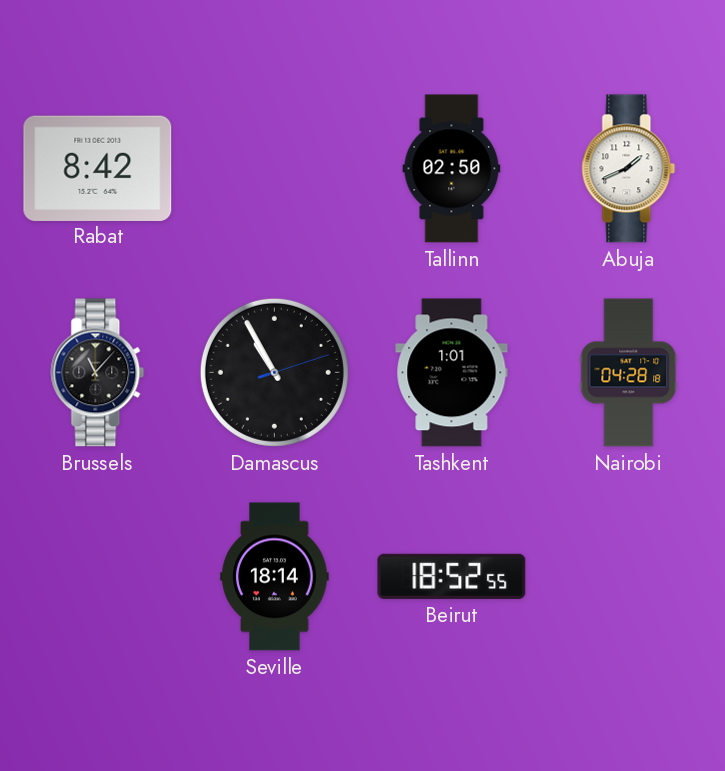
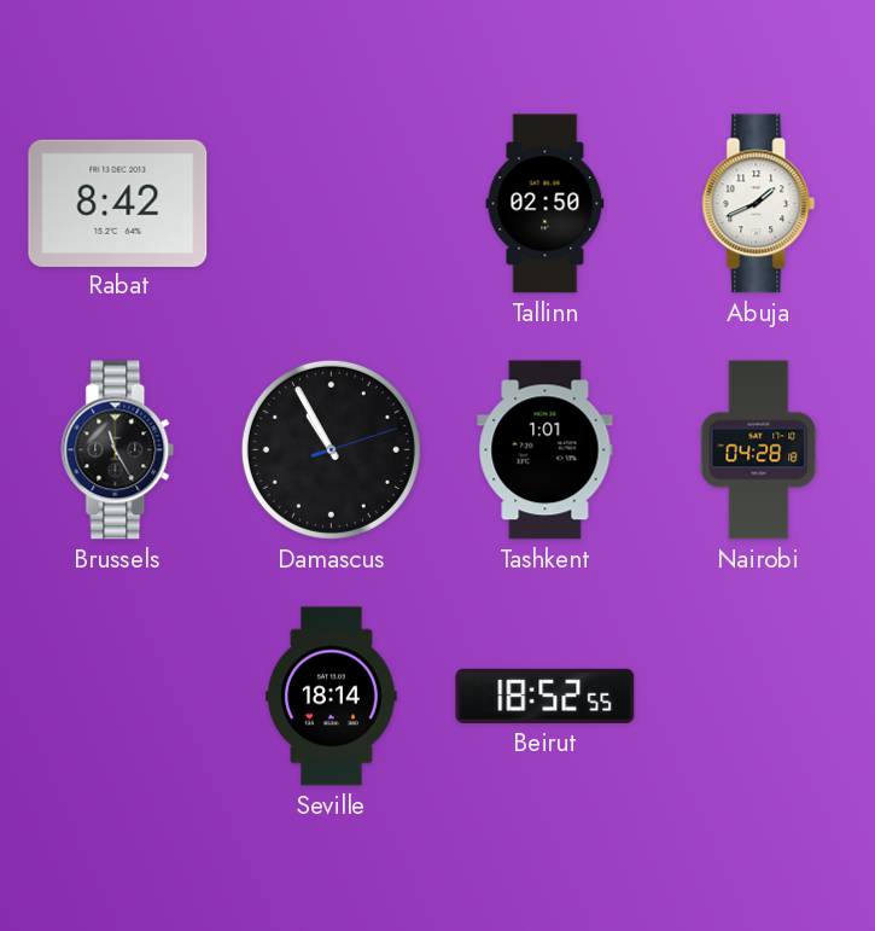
Brussels: 11:07 -> 11:25 (118, 450)
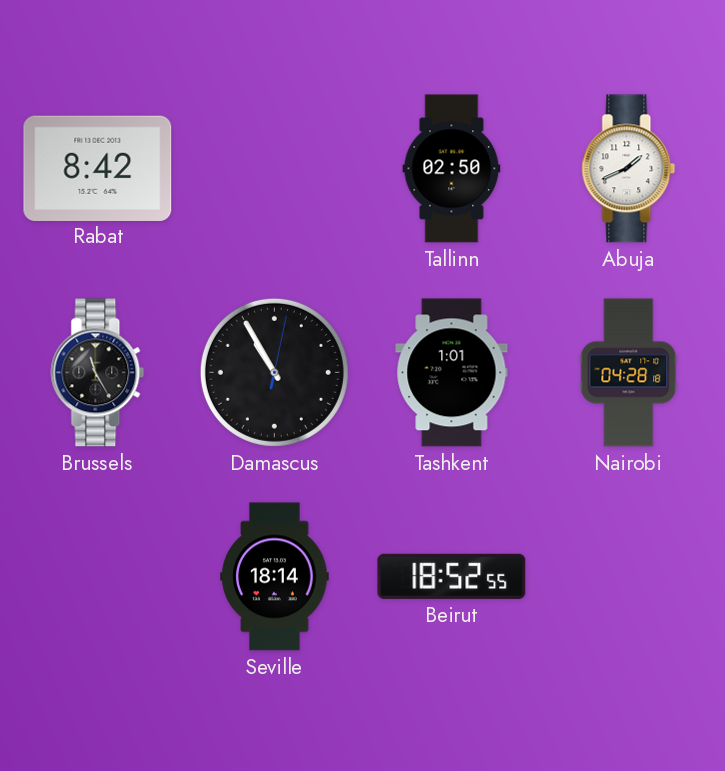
Damascus: 10:55:12 -> 10:55:02 (274, 372)
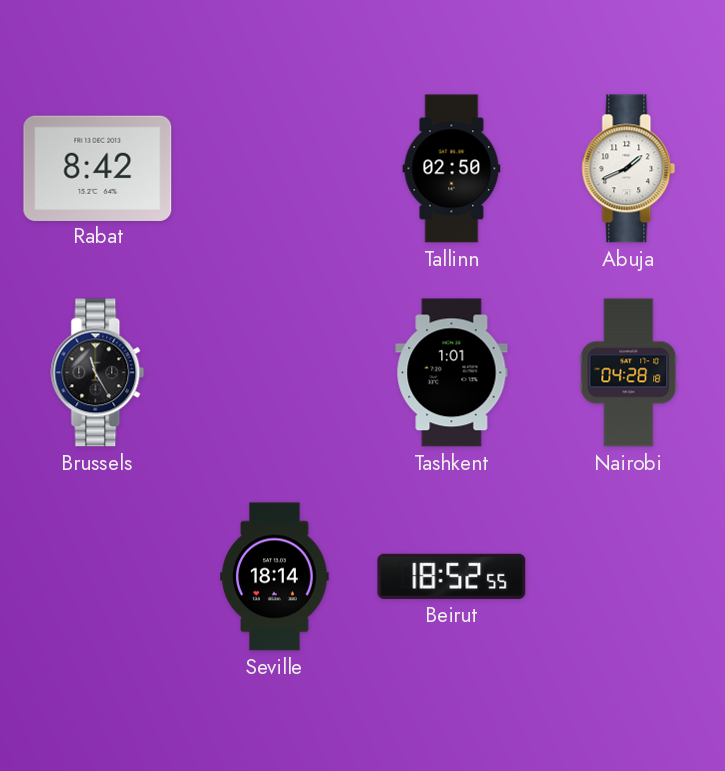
Damascus: 10:55 -> none (274, 372)
